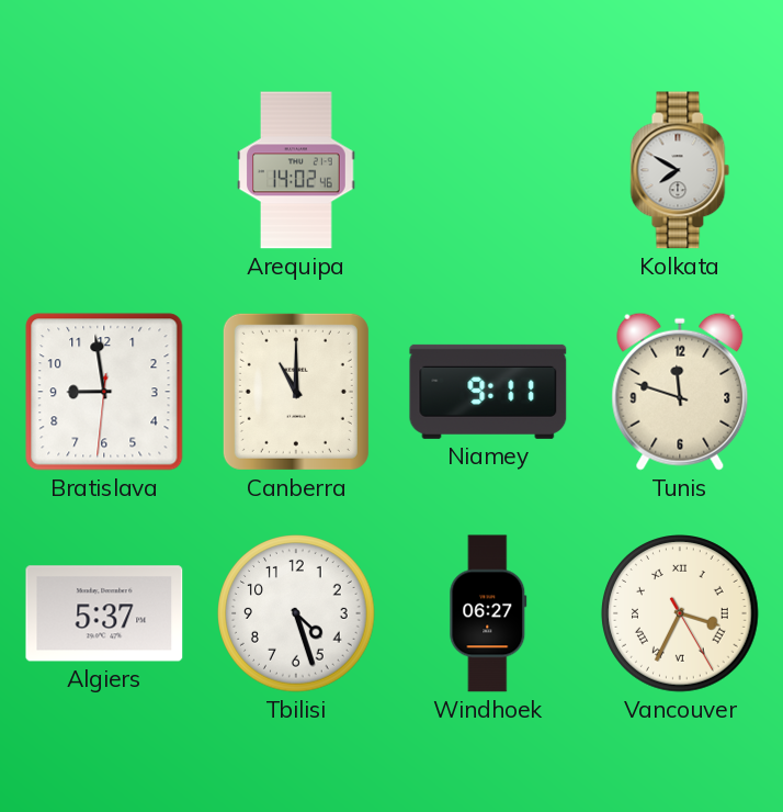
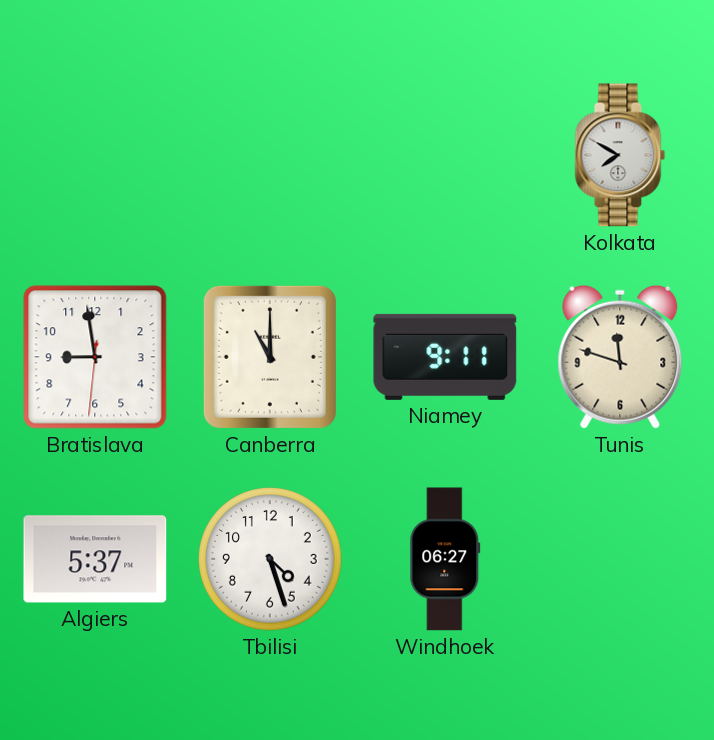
Arequipa: 14:02 -> none (296, 170)
Vancouver: 3:34 -> none (680, 613)
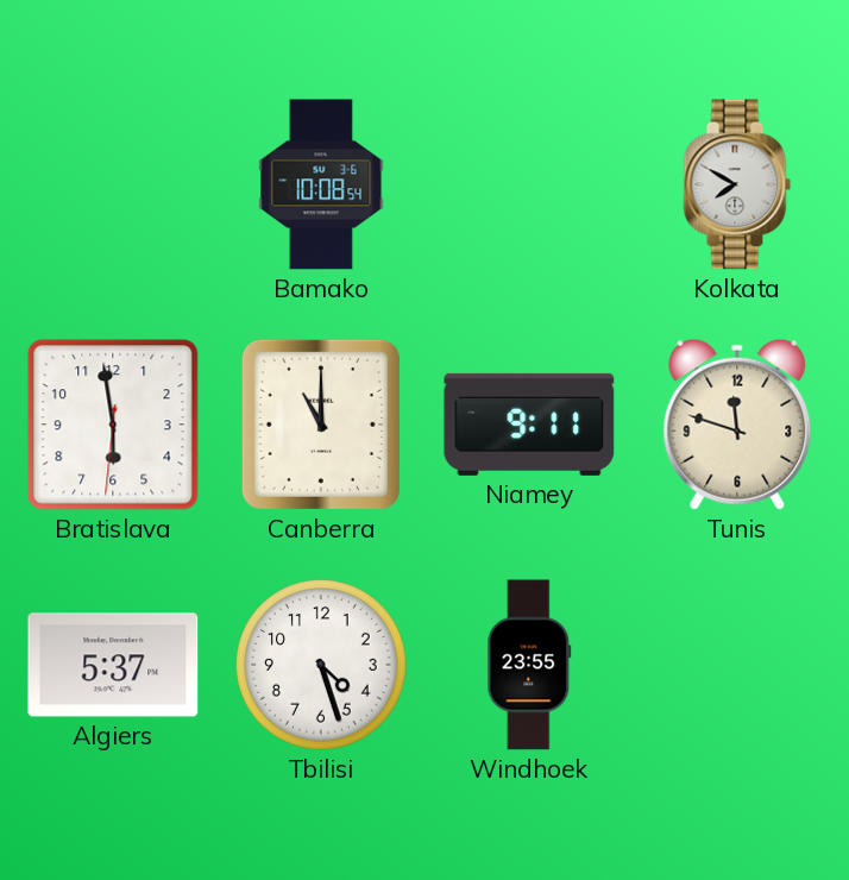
Bamako: none -> 10:08 (321, 184)
Bratislava: 8:58 -> 5:58 (113, 425)
Windhoek: 06:27 -> 23:55 (529, 665)
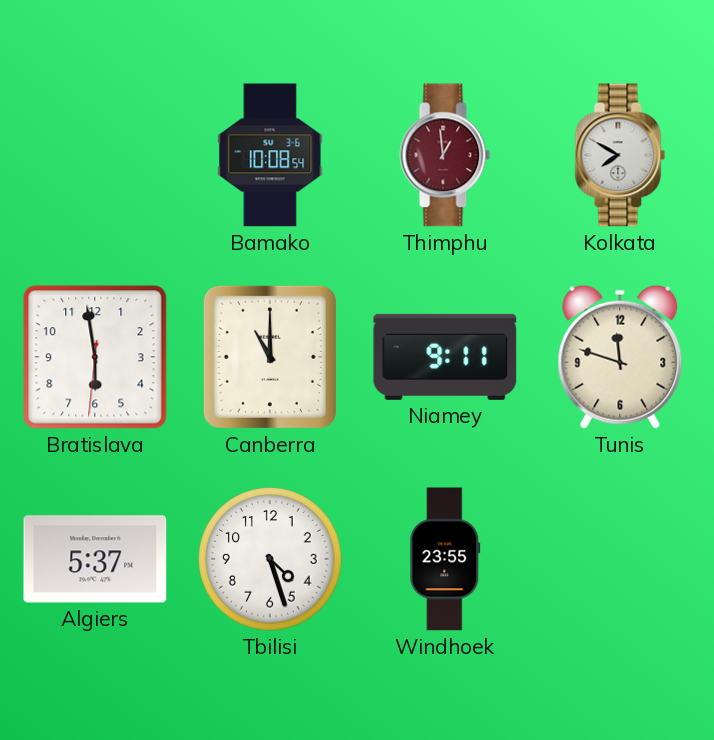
Thimphu: none -> 12:59 (445, 155)
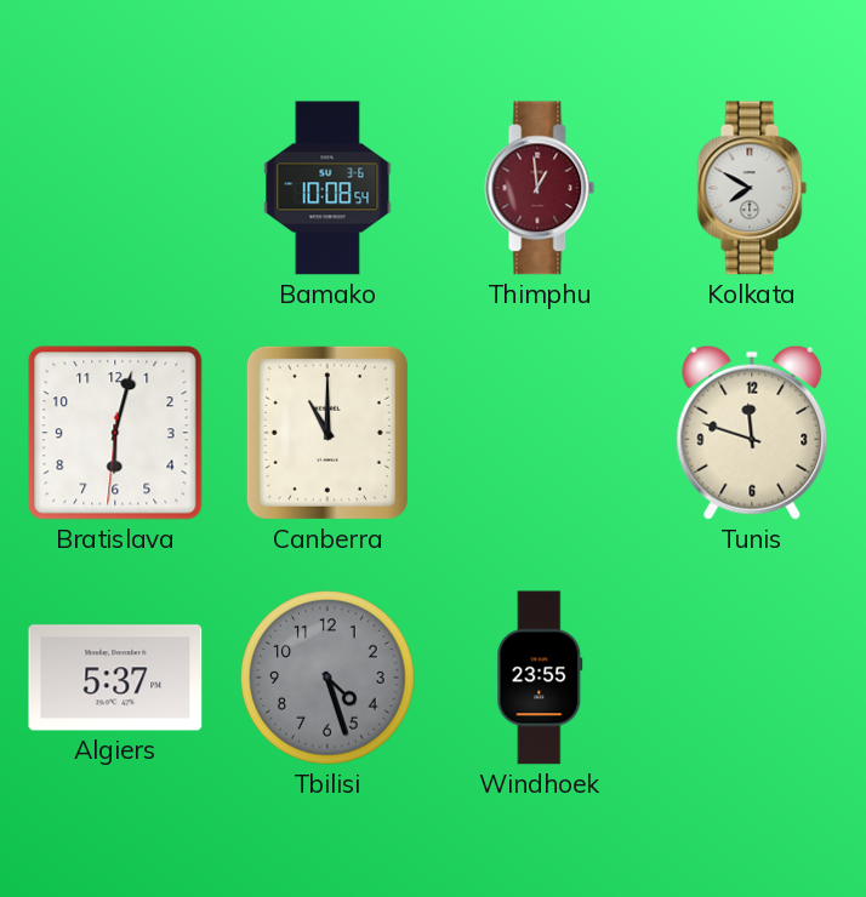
Bratislava: 5:58 -> 6:02 (115, 433)
Niamey: 9:11 -> none (445, 357)
Tbilisi dial: white -> grey (327, 678)
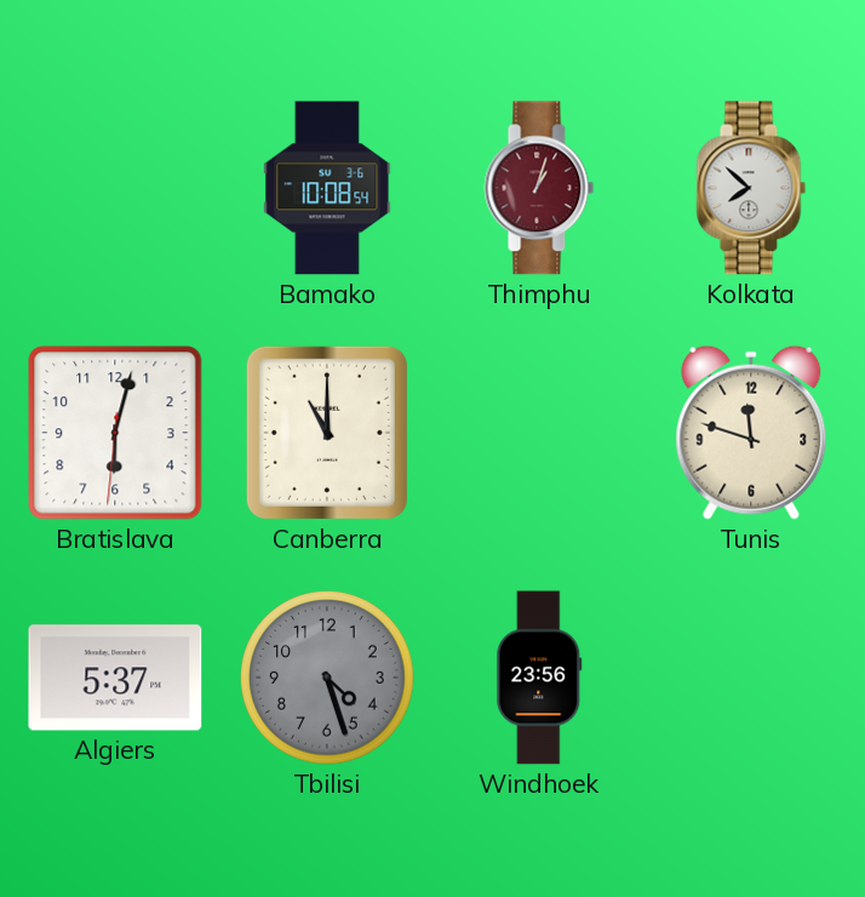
Thimphu: 12:59 -> 1:03 (539, 188)
Kolkata: 7:50 -> 7:52 (751, 188)
Windhoek: 23:55 -> 23:56 (539, 678)
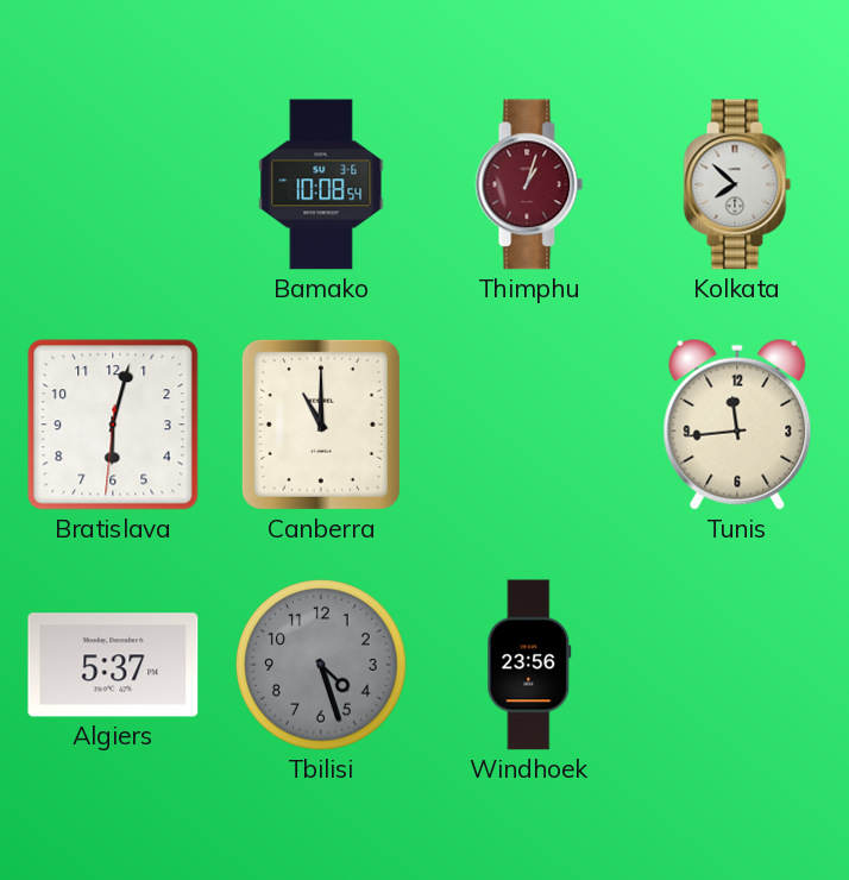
Tunis: 11:48 -> 11:44 (737, 425)
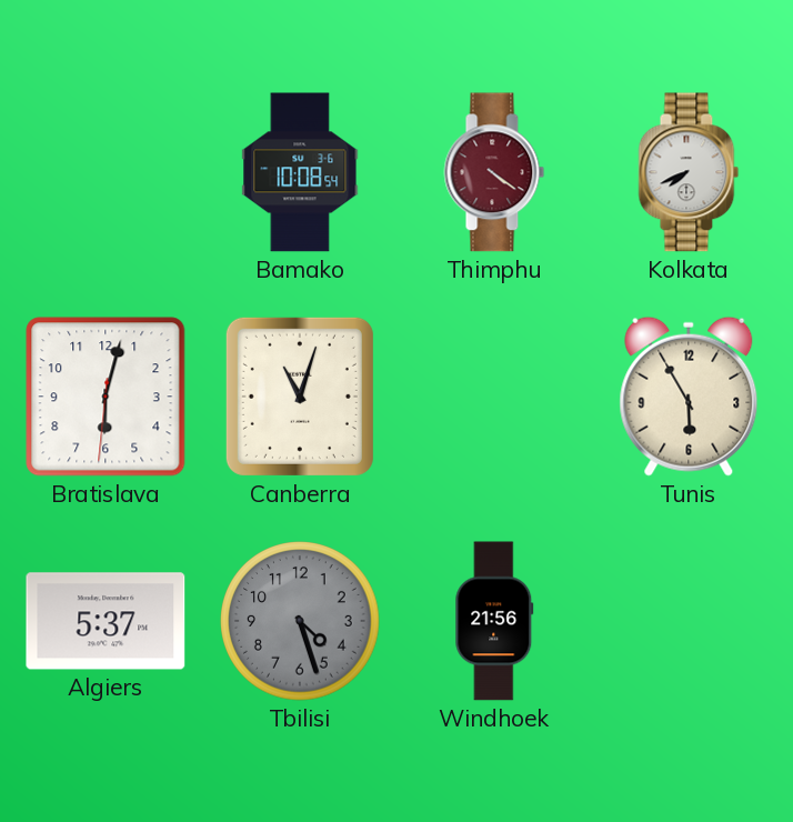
Thimphu: 1:03 -> 4:21 (494, 172)
Kolkata: 7:52 -> 7:41 (689, 172)
Canberra: 11:00 -> 11:03 (300, 397)
Tunis: 11:44 -> 5:55 (689, 397)
Windhoek: 23:56 -> 21:56 (494, 621)
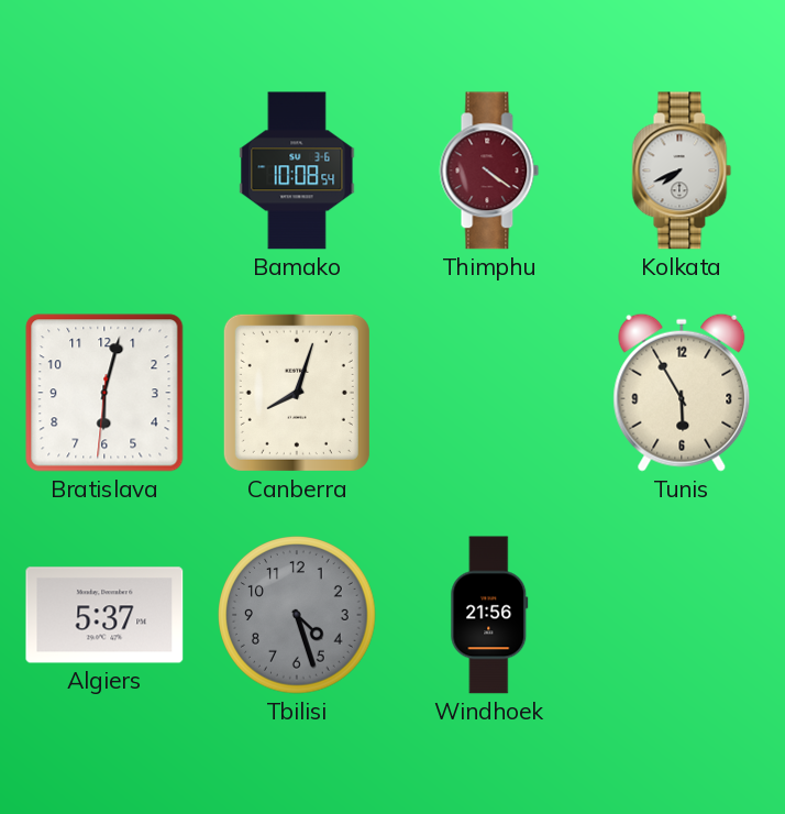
Canberra: 11:03 -> 8:03 (297, 393)
